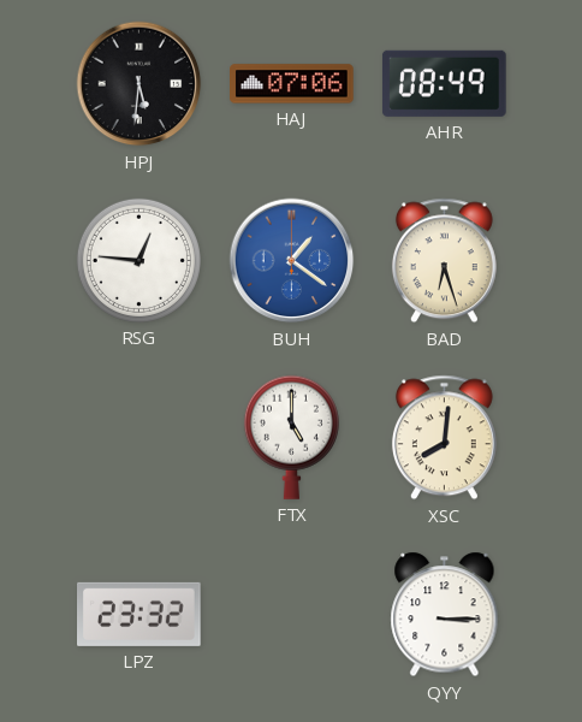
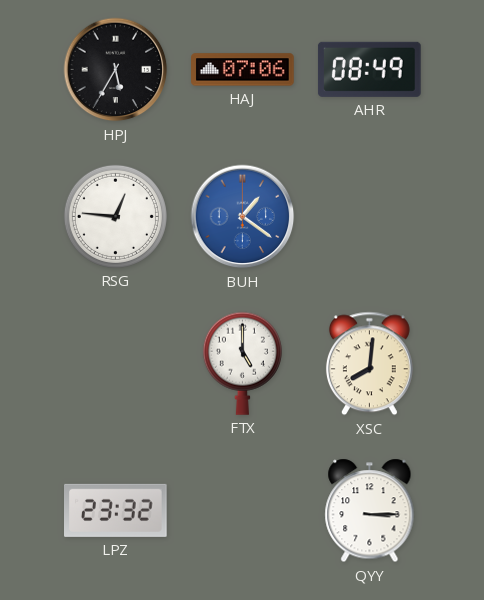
HPJ: 5:31 -> 5:35 (116, 70)
BAD: 6:27 -> none (444, 261)
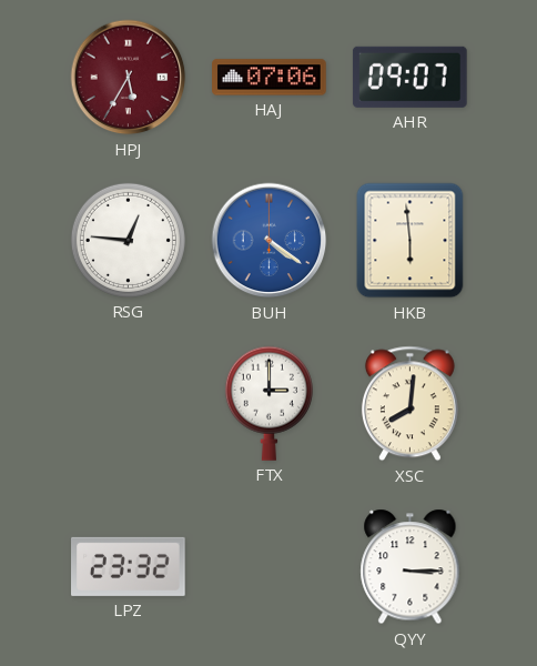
HPJ dial: black -> burgundy (129, 78)
AHR: 08:49 -> 09:07 (409, 77)
BUH: 1:21 -> 4:21 (270, 241)
HKB: none -> 5:59 (411, 241)
FTX: 5:00 -> 3:00 (268, 403)
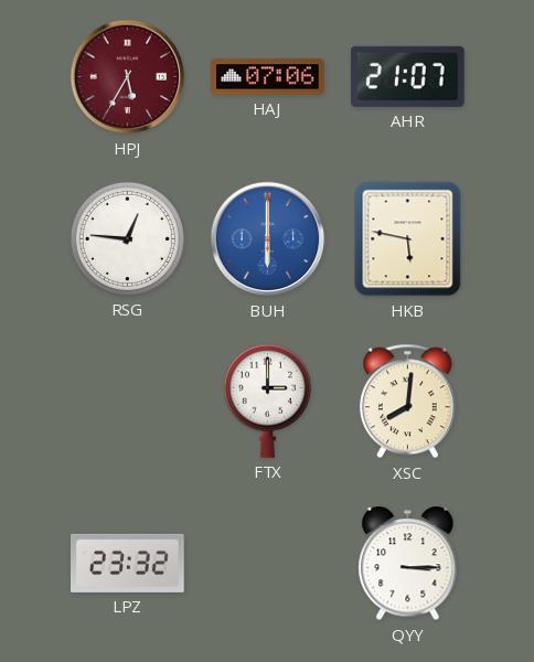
AHR: 09:07 -> 21:07 (407, 76)
BUH: 4:21 -> 6:00 (268, 239)
HKB: 5:59 -> 5:47 (408, 239)
